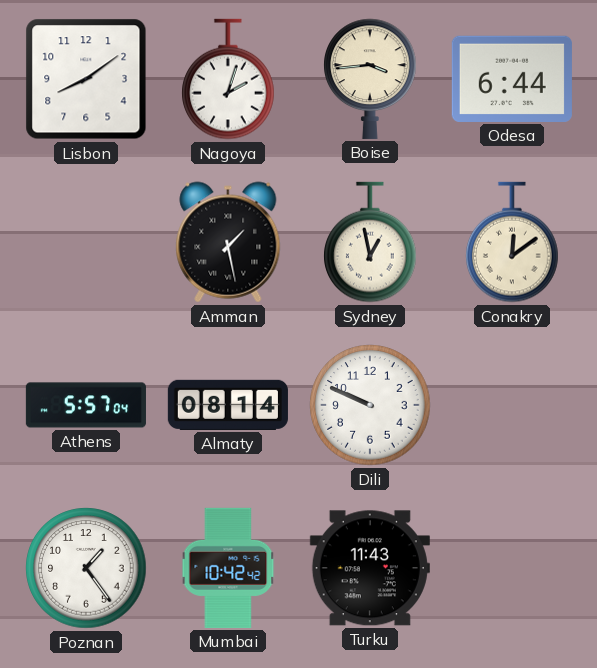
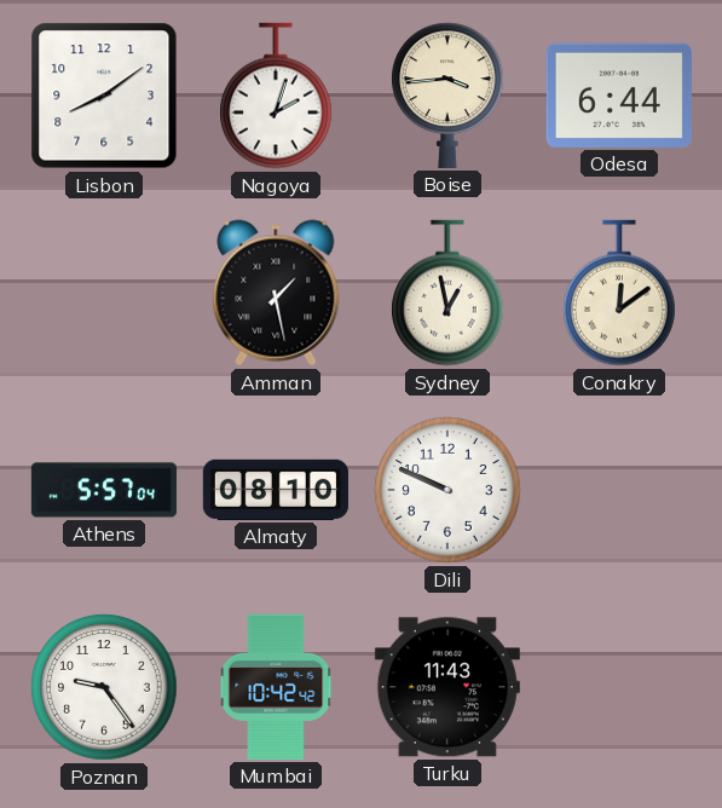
Almaty: 08:14 -> 08:10 (276, 490)
Poznan: 1:24 -> 9:24 (104, 687)
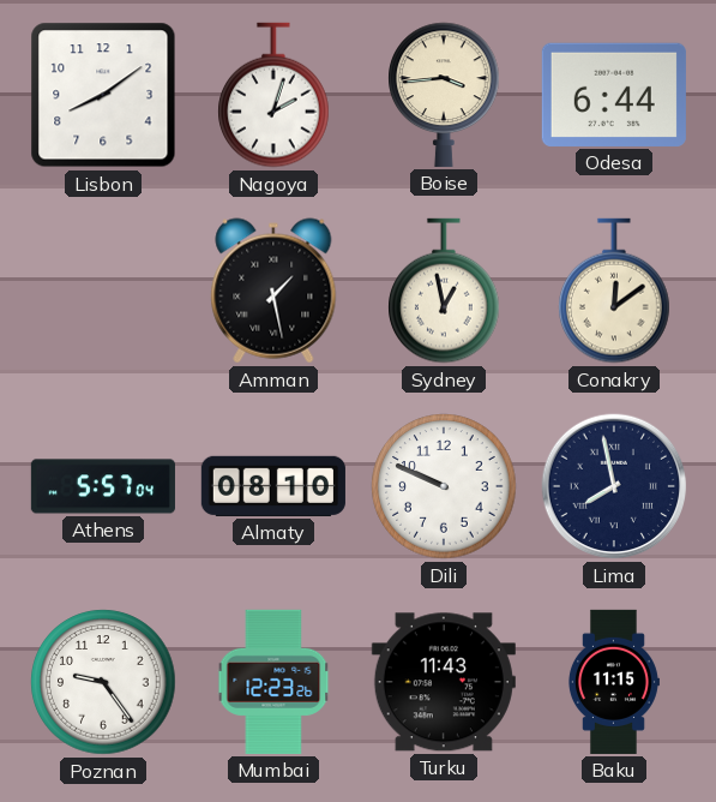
Lima: none -> 7:58 (614, 486)
Mumbai: 10:42 -> 12:23 (273, 682)
Baku: none -> 11:15 (613, 682)
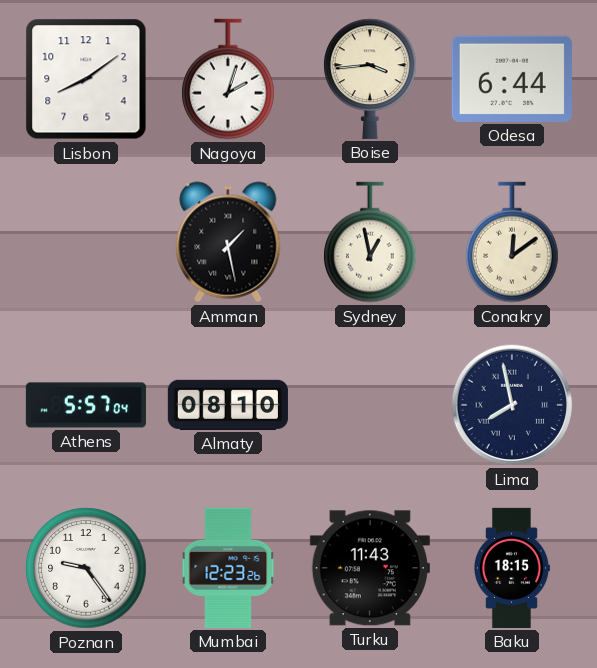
Dili: 9:49 -> none (444, 486)
Baku: 11:15 -> 18:15 (511, 568)
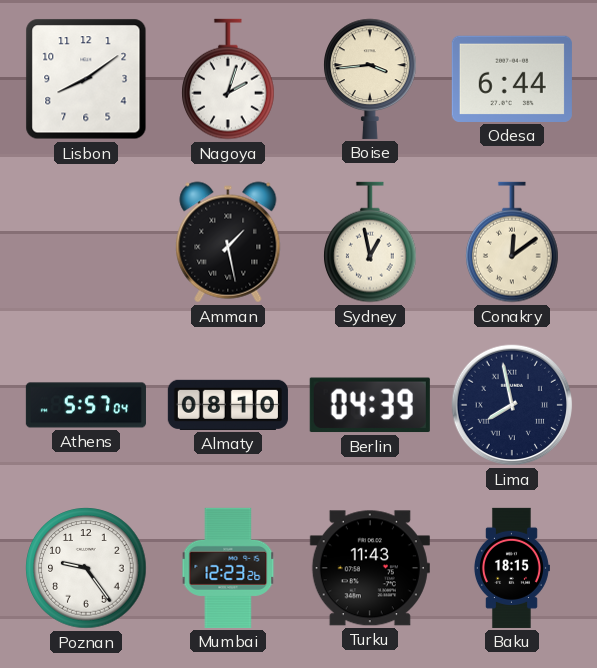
Berlin: none -> 04:39 (370, 405)
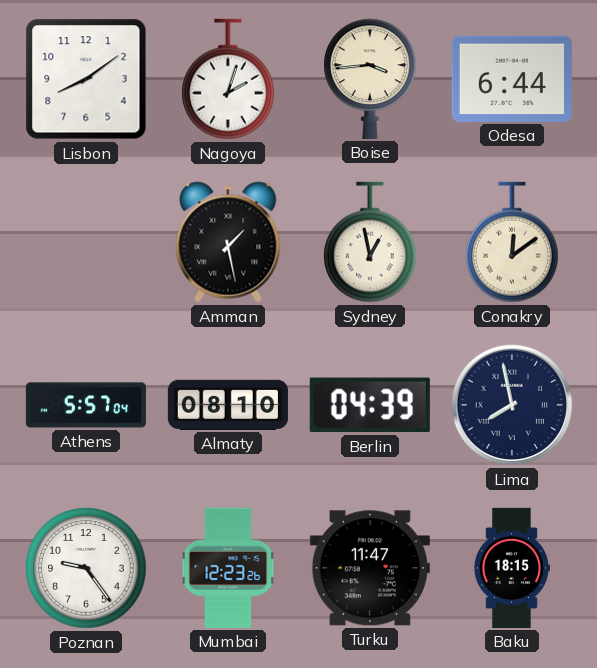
Turku: 11:43 -> 11:47 (370, 568)
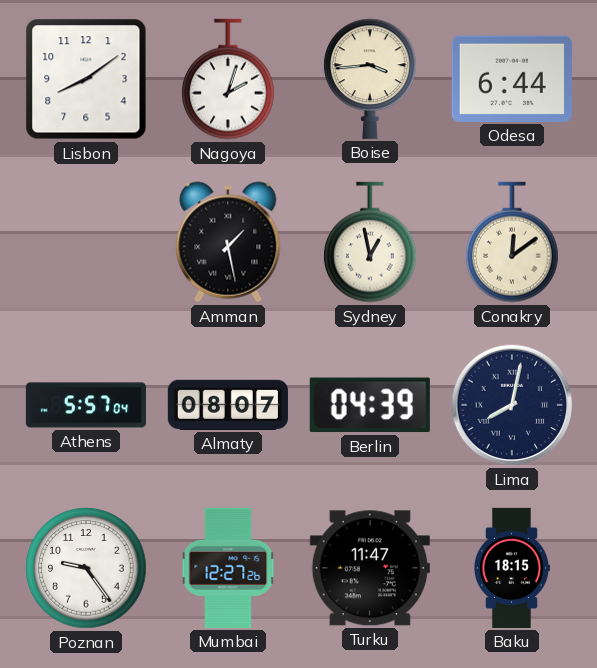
Almaty: 08:10 -> 08:07 (228, 405)
Lima: 7:58 -> 8:02 (512, 405)
Mumbai: 12:23 -> 12:27 (228, 568)
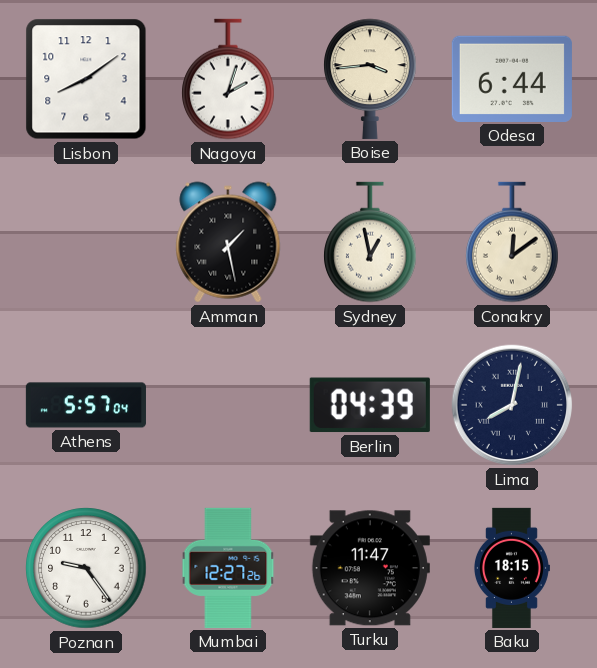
Almaty: 08:07 -> none (228, 405)
